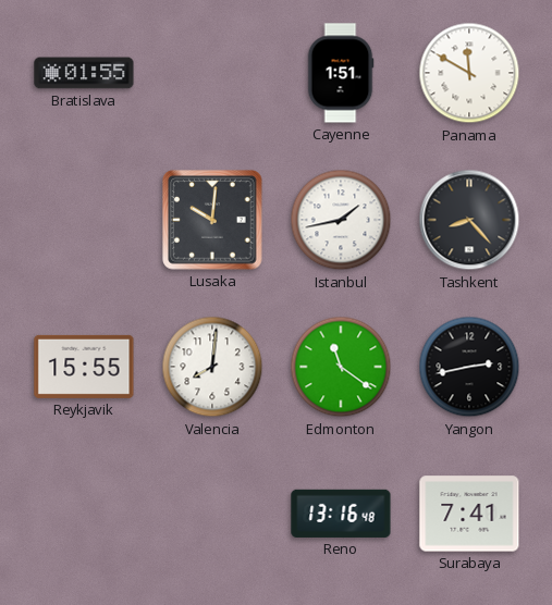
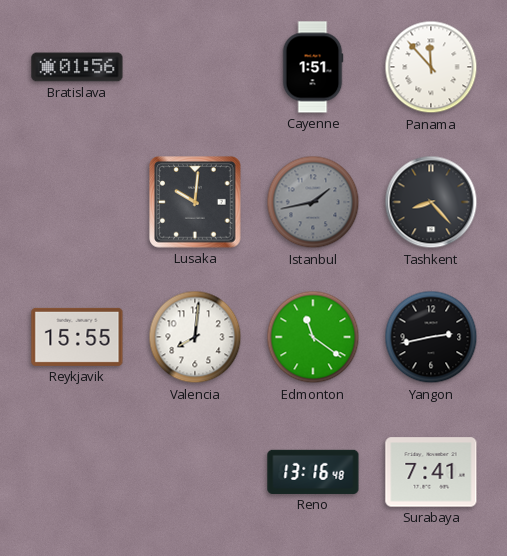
Bratislava: 01:55 -> 01:56 (77, 67)
Panama: 11:50 -> 11:53 (431, 67)
Istanbul dial: white -> grey (313, 202)
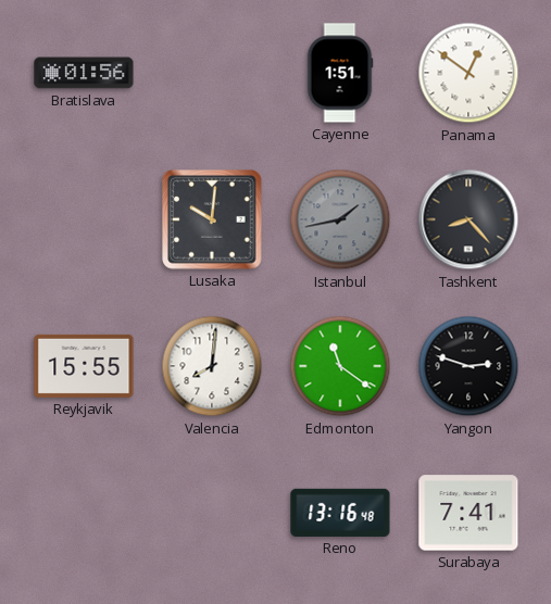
Panama: 11:53 -> 12:51 (468, 73)
Yangon: 2:43 -> 2:48 (468, 366)
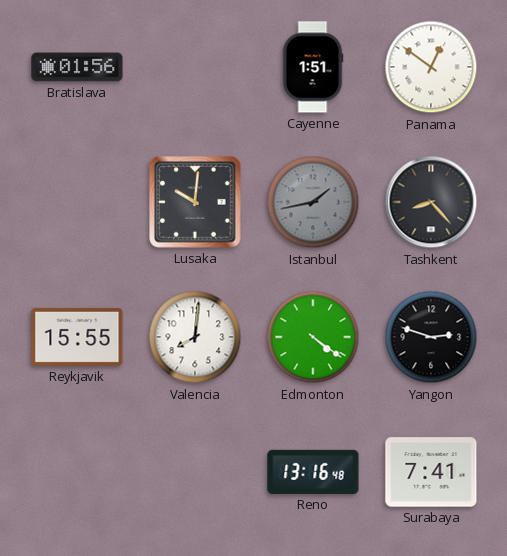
Edmonton: 11:21 -> 4:21 (313, 337)
